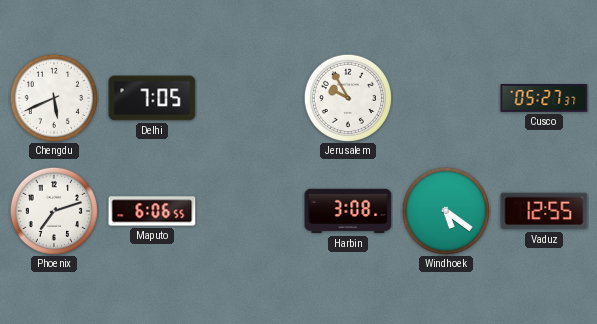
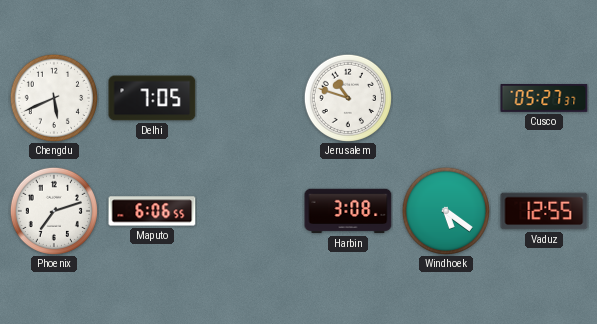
Jerusalem: 9:55 -> 10:48 (348, 98)
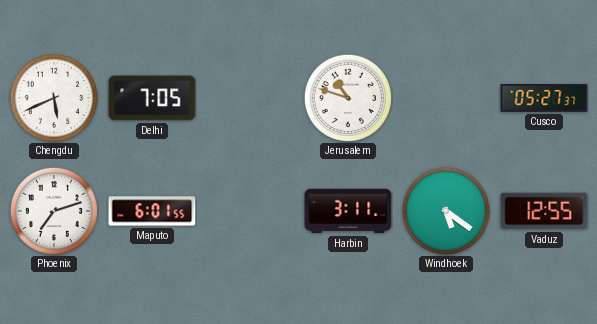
Maputo: 6:06 -> 6:01 (152, 211)
Harbin: 3:08 -> 3:11 (348, 211)
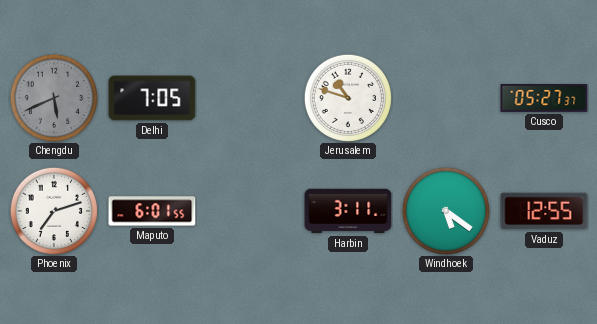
Chengdu dial: white -> grey (54, 98)
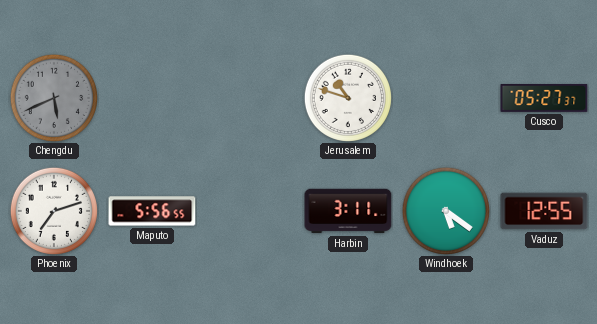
Delhi: 7:05 -> none (152, 98)
Maputo: 6:01 -> 5:56 (152, 211)
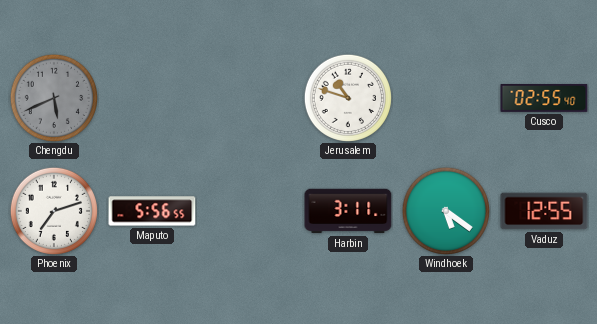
Cusco: 05:27 -> 02:55 (544, 99)
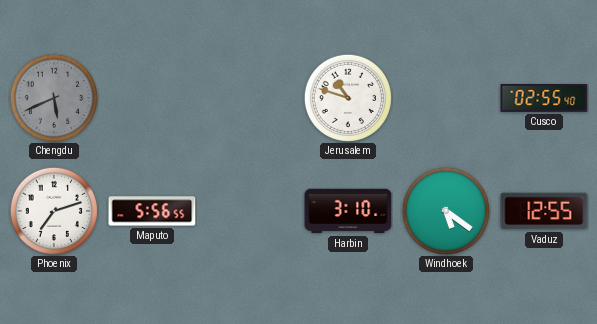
Harbin: 3:11 -> 3:10 (348, 211)
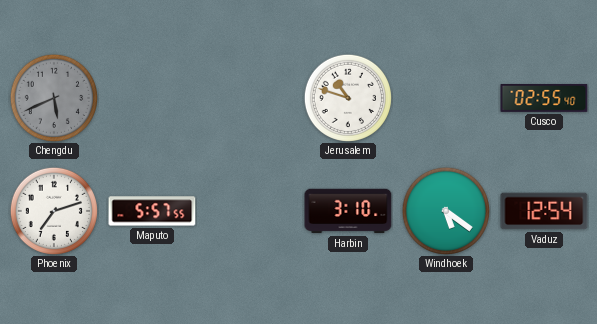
Maputo: 5:56 -> 5:57 (152, 211)
Vaduz: 12:55 -> 12:54 (544, 211)
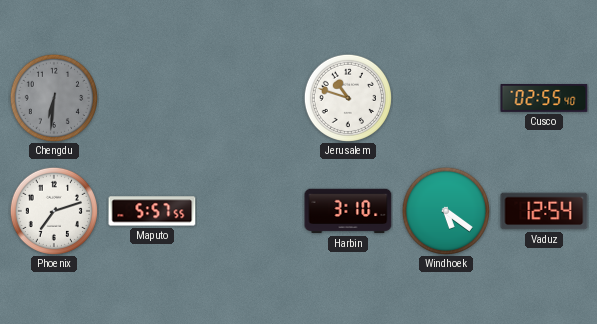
Chengdu: 5:41 -> 6:31 (54, 98)
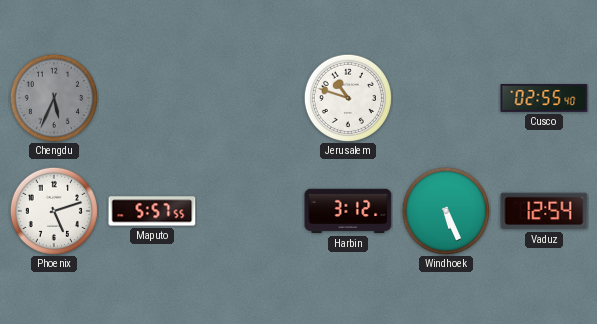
Chengdu: 6:31 -> 5:34 (54, 98)
Phoenix: 7:12 -> 5:12 (54, 211)
Harbin: 3:10 -> 3:12 (348, 211)
Windhoek: 5:21 -> 5:26 (446, 211)
